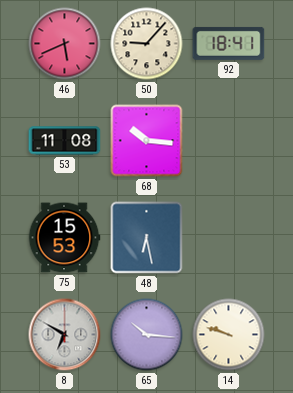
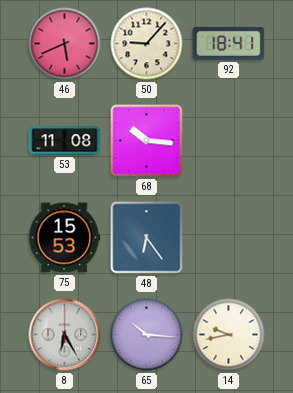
48: 6:28 -> 6:24 (147, 238)
8: 6:50 -> 6:25 (65, 335)
14: 9:48 -> 9:43 (229, 335)
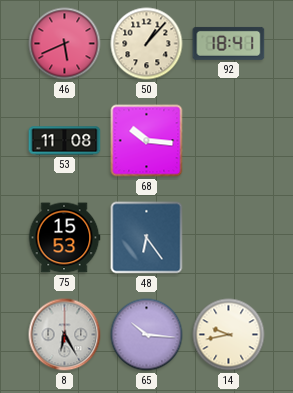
50: 9:07 -> 1:07 (147, 44)
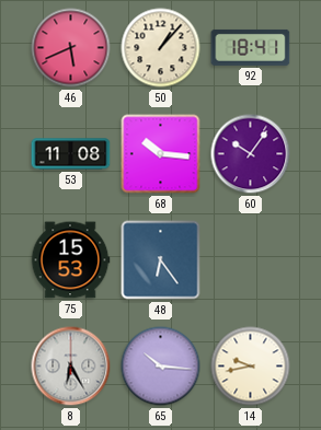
60: none -> 10:06 (251, 154)
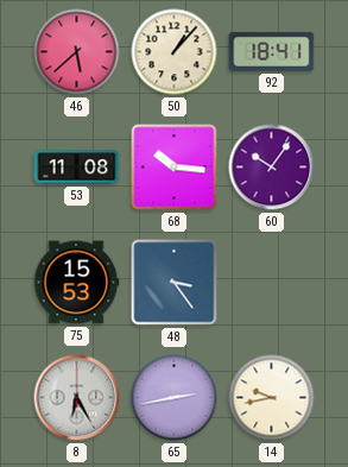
46: 5:41 -> 5:38 (77, 52)
48: 6:24 -> 3:24 (175, 283)
65: 10:16 -> 2:43 (175, 398)
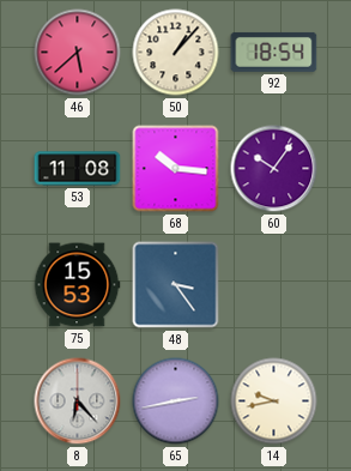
92: 18:41 -> 18:54 (274, 52)
8: 6:25 -> 6:23 (78, 401)
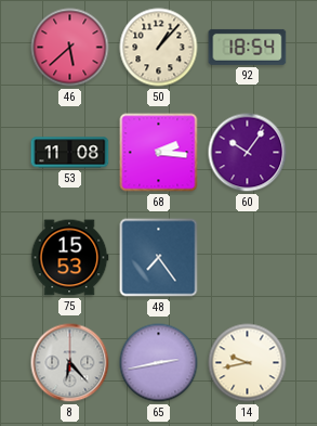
68: 10:16 -> 2:16 (159, 153)
48: 3:24 -> 7:24 (159, 258)
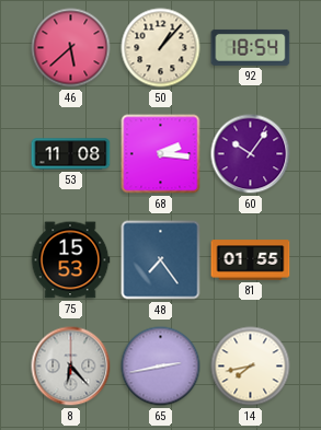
81: none -> 01:55 (251, 260)
14: 9:43 -> 7:43 (251, 367)
